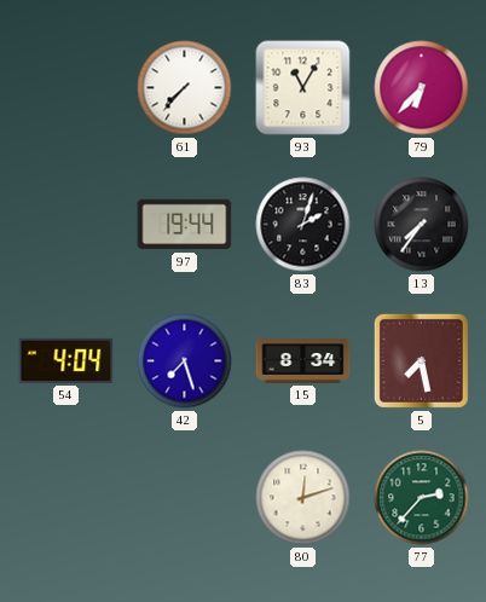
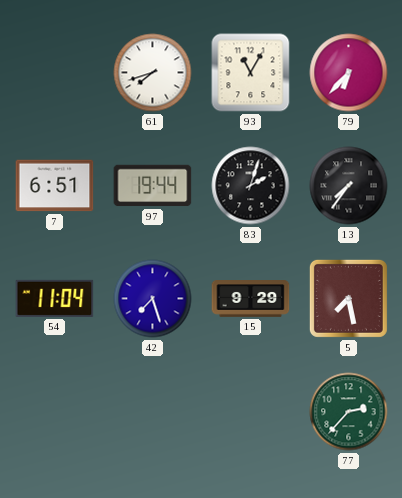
61: 7:37 -> 7:42 (153, 73)
7: none -> 6:51 (55, 186)
54: 4:04 -> 11:04 (55, 298)
15: 8:34 -> 9:29 (251, 299)
80: 12:12 -> none (303, 498)
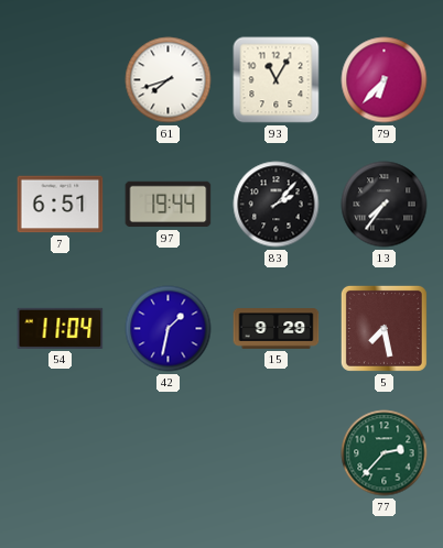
83: 2:03 -> 2:07 (277, 205)
42: 7:27 -> 1:32 (169, 329)
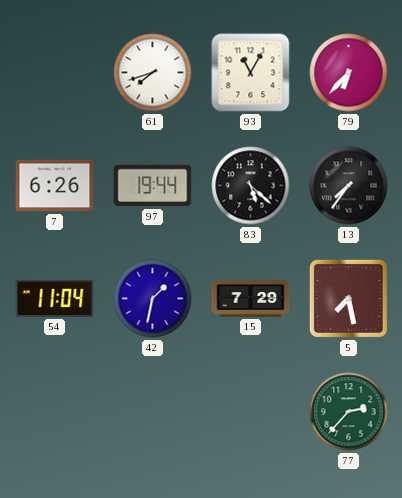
7: 6:51 -> 6:26 (55, 186)
83: 2:07 -> 5:22 (251, 186)
15: 9:29 -> 7:29 (251, 299)
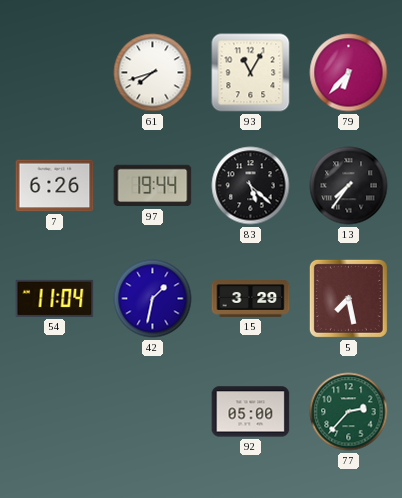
15: 7:29 -> 3:29 (251, 299)
92: none -> 05:00 (251, 412)
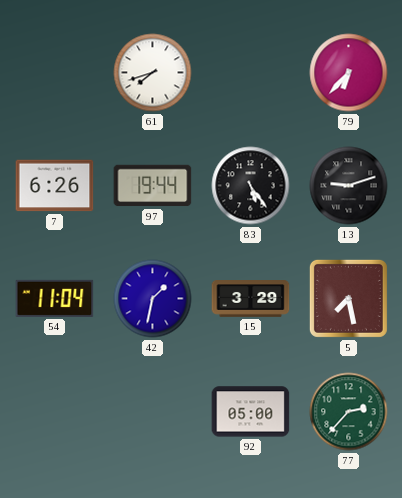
93: 11:05 -> none (251, 73)
83: 5:22 -> 5:24 (251, 186)
13: 7:36 -> 9:12 (349, 186)
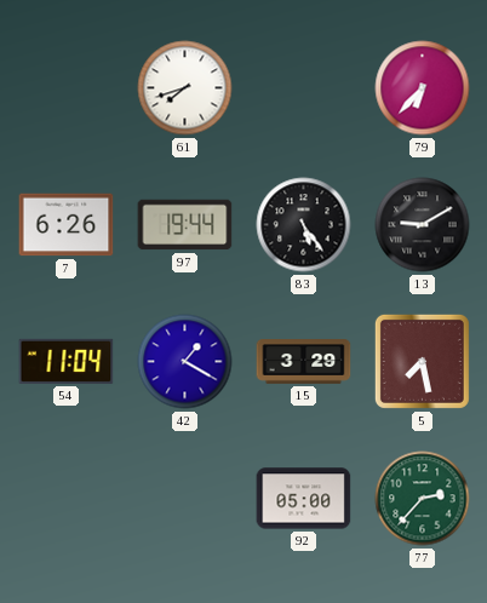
13: 9:12 -> 9:10 (423, 225)
42: 1:32 -> 1:20 (185, 362)
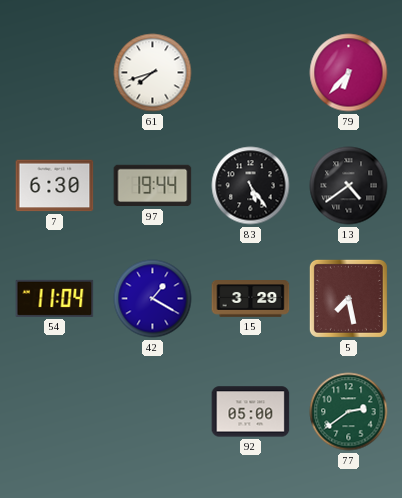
7: 6:26 -> 6:30 (55, 186)
13: 9:10 -> 4:39 (349, 186)
77: 2:37 -> 2:39 (349, 412)
